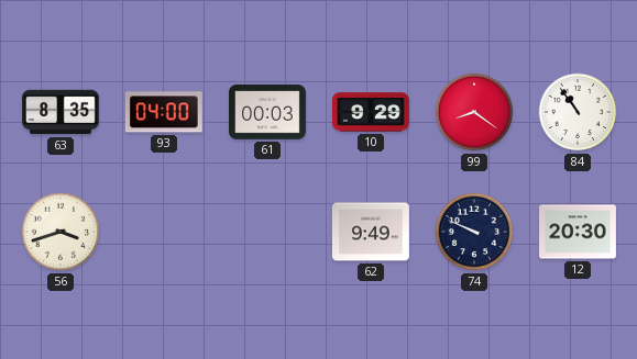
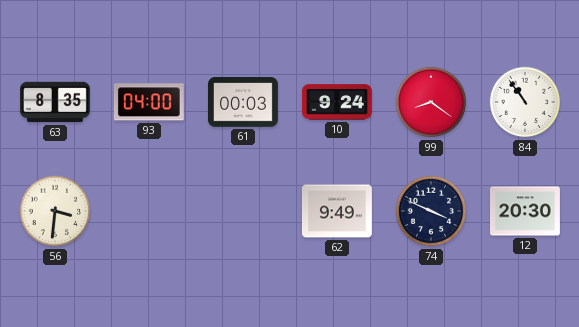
10: 9:29 -> 9:24 (337, 102)
56: 3:42 -> 3:31 (55, 211)
74: 9:49 -> 3:49 (431, 211)
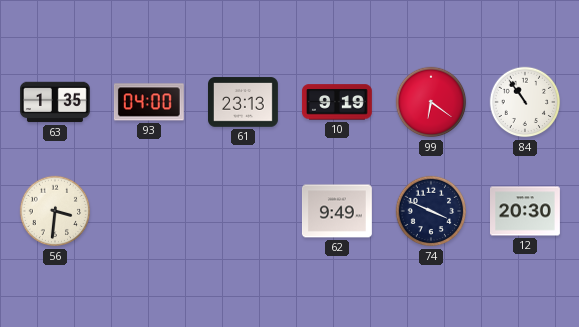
63: 8:35 -> 1:35 (56, 102)
61: 00:03 -> 23:13 (244, 102)
10: 9:24 -> 9:19 (337, 102)
99: 8:21 -> 6:21 (431, 102)
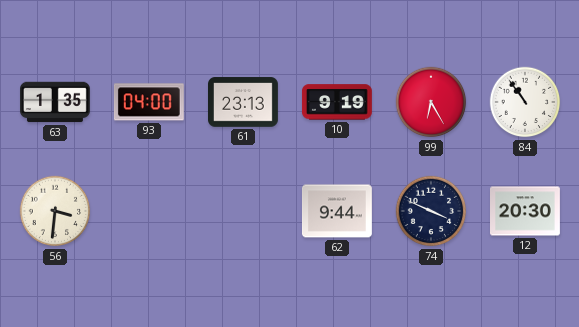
99: 6:21 -> 6:25 (431, 102)
62: 9:49 -> 9:44 (337, 211)
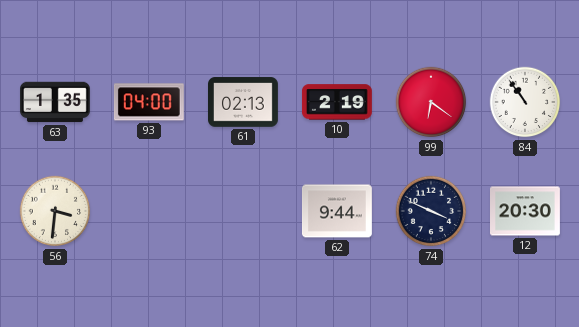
61: 23:13 -> 02:13 (244, 102)
10: 9:19 -> 2:19 (337, 102)
99: 6:25 -> 6:21 (431, 102)
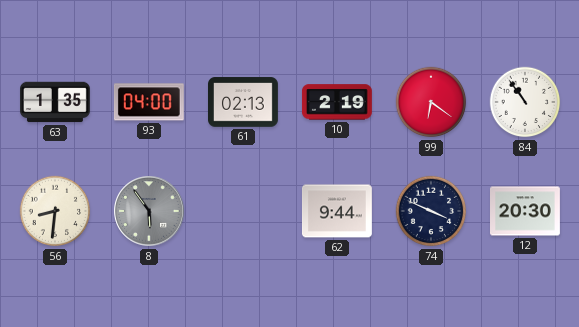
56: 3:31 -> 8:31 (55, 211)
8: none -> 5:54 (149, 211)
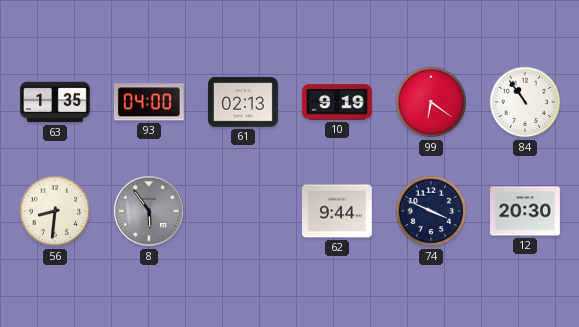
10: 2:19 -> 9:19 (337, 102)
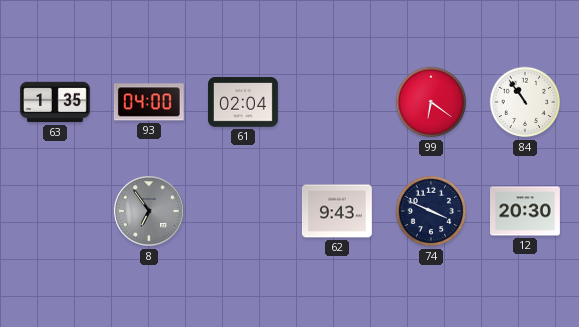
61: 02:13 -> 02:04 (244, 102)
10: 9:19 -> none (337, 102)
56: 8:31 -> none (55, 211)
8: 5:54 -> 6:54 (149, 211)
62: 9:44 -> 9:43 (337, 211)
